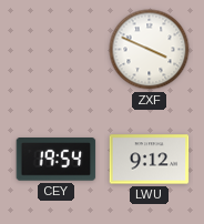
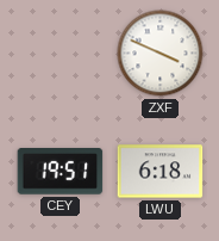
CEY: 19:54 -> 19:51 (61, 172)
LWU: 9:12 -> 6:18 (161, 172)
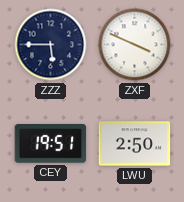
ZZZ: none -> 5:45 (51, 45)
LWU: 6:18 -> 2:50 (135, 144)
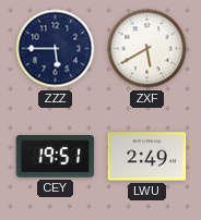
ZXF: 3:49 -> 5:40 (147, 49)
LWU: 2:50 -> 2:49 (147, 157)
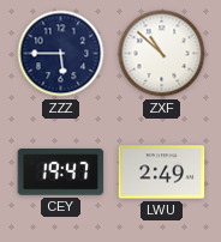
ZXF: 5:40 -> 10:52 (162, 54)
CEY: 19:51 -> 19:47 (61, 173)
